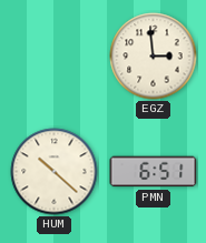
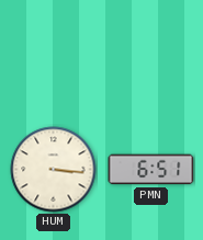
EGZ: 2:59 -> none (154, 57)
HUM: 10:22 -> 3:16 (54, 170)
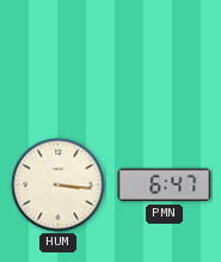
PMN: 6:51 -> 6:47 (165, 185)
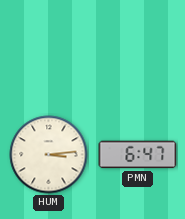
HUM: 3:16 -> 3:14 (49, 155)
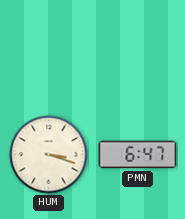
HUM: 3:14 -> 3:18 (49, 155)
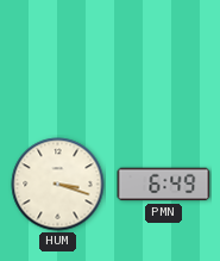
PMN: 6:47 -> 6:49 (164, 185)
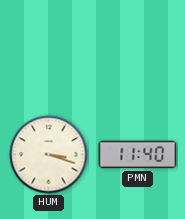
PMN: 6:49 -> 11:40 (138, 155)
